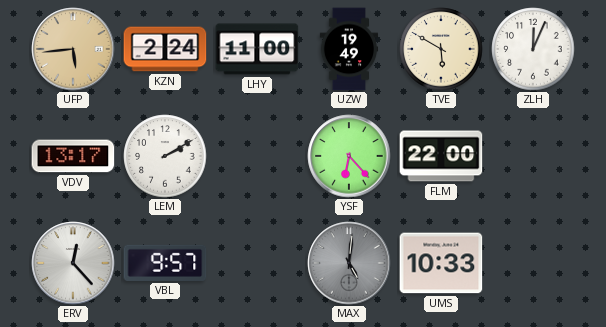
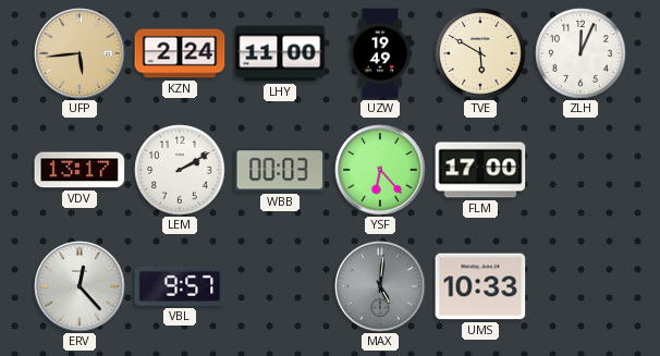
WBB: none -> 00:03 (280, 170)
FLM: 22:00 -> 17:00 (480, 170)
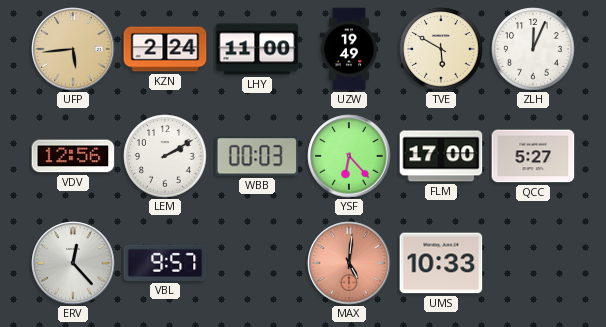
VDV: 13:17 -> 12:56 (73, 156)
QCC: none -> 5:27 (533, 156)
MAX dial: grey -> salmon (349, 263)
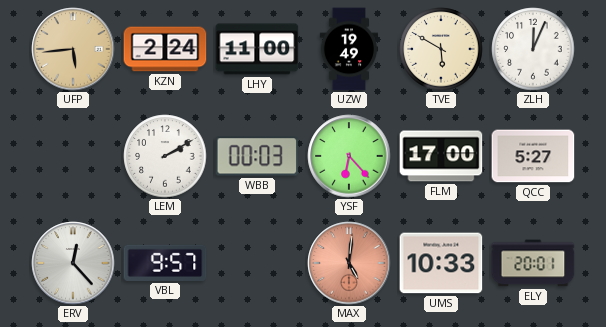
VDV: 12:56 -> none (73, 156)
ELY: none -> 20:01 (533, 263)
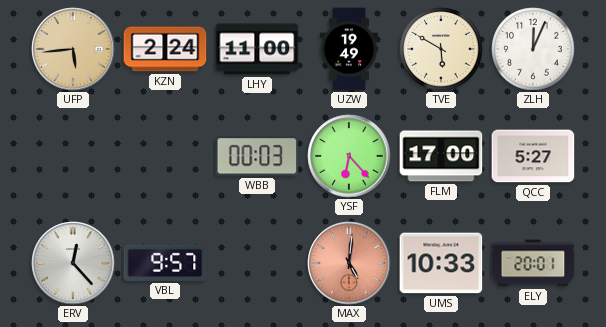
LEM: 2:10 -> none (165, 156)
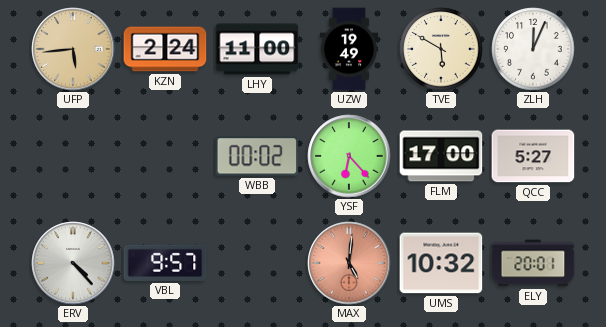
WBB: 00:03 -> 00:02 (257, 156)
ERV: 12:23 -> 4:23 (73, 263)
UMS: 10:33 -> 10:32 (441, 263)
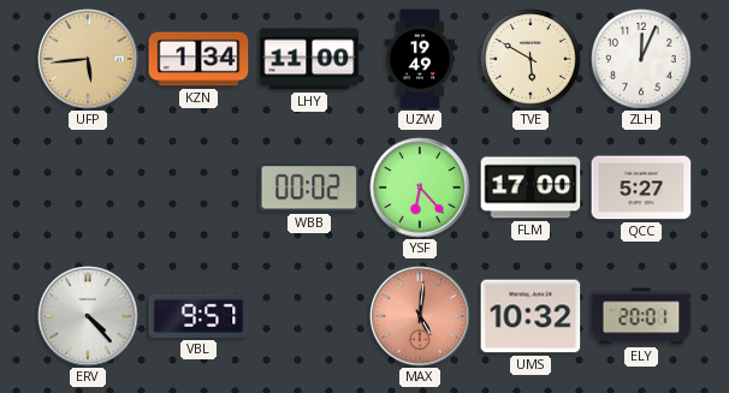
KZN: 2:24 -> 1:34 (198, 59)
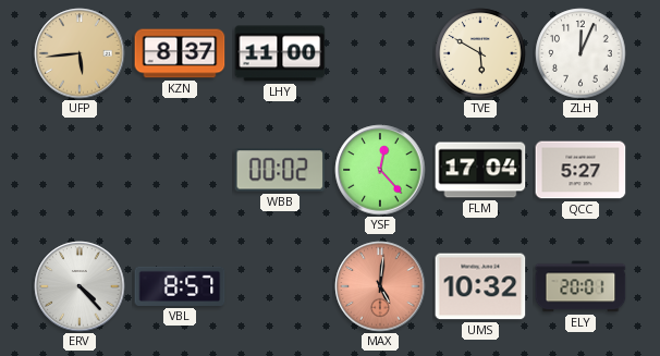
KZN: 1:34 -> 8:37 (180, 53)
UZW: 19:49 -> none (420, 59)
YSF: 6:23 -> 12:23 (380, 170)
FLM: 17:00 -> 17:04 (480, 170)
VBL: 9:57 -> 8:57 (180, 286)
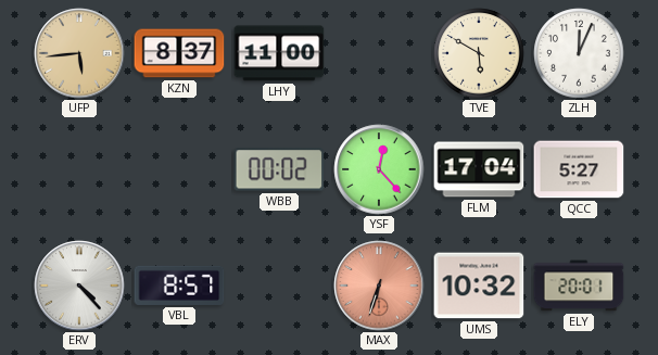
MAX: 5:01 -> 6:33 (379, 286)
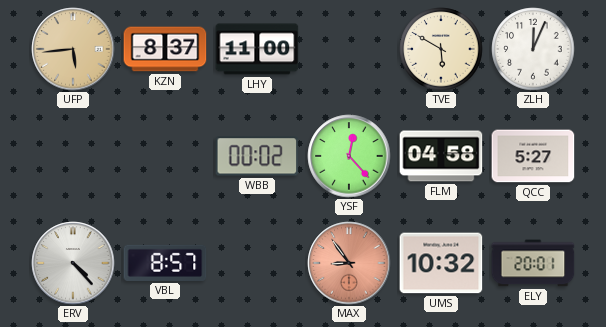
FLM: 17:04 -> 04:58 (441, 156)
MAX: 6:33 -> 8:54 (349, 263)
